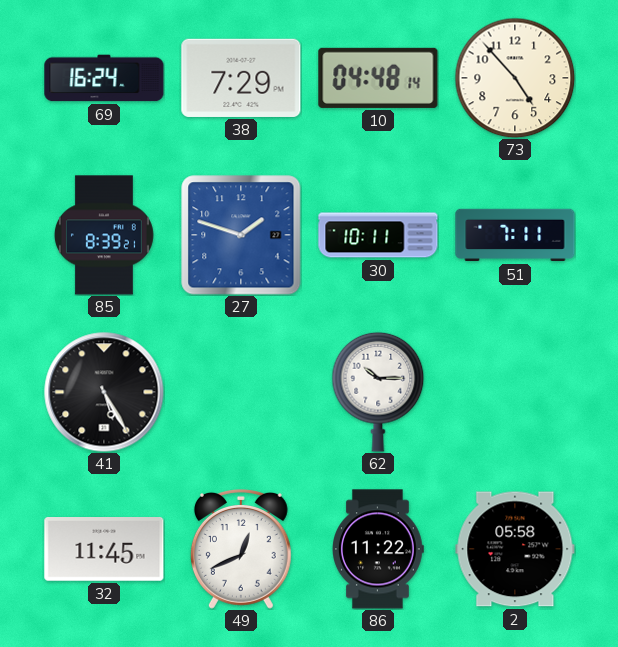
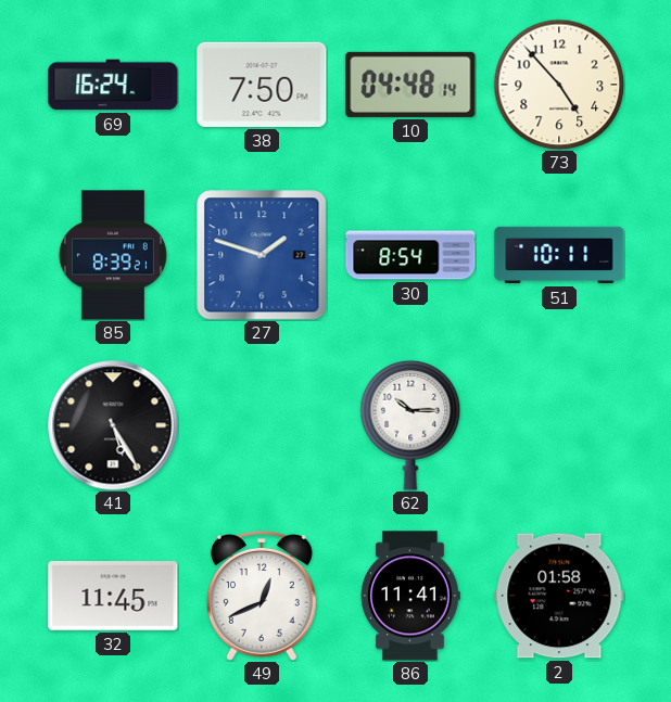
38: 7:29 -> 7:50 (262, 85)
30: 10:11 -> 8:54 (410, 255)
51: 7:11 -> 10:11 (559, 255)
86: 11:22 -> 11:41 (412, 596)
2: 05:58 -> 01:58 (559, 596)
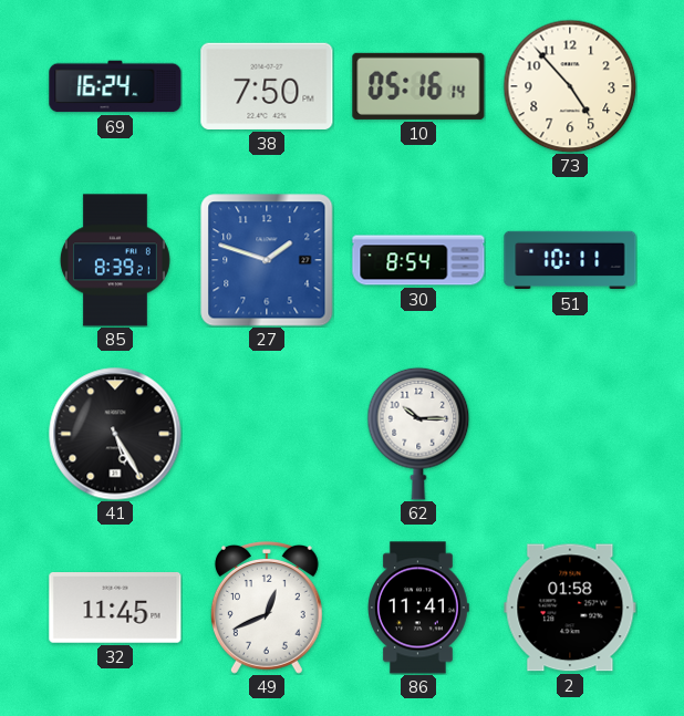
10: 04:48 -> 05:16 (418, 86)
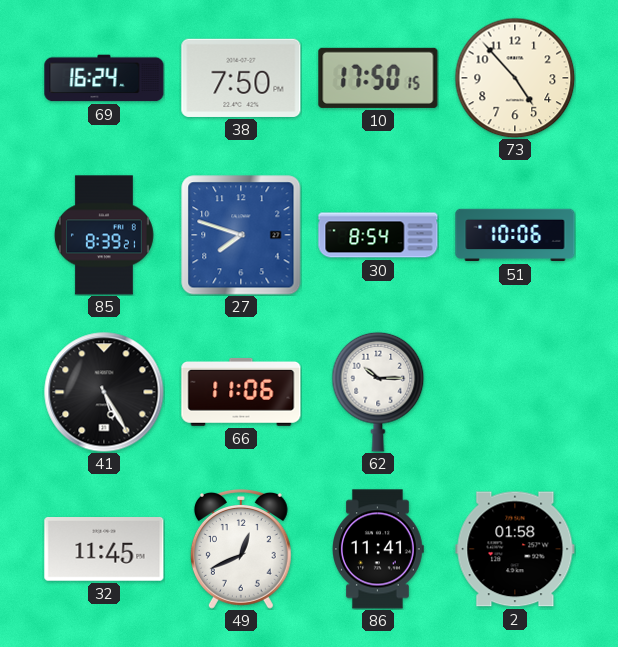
10: 05:16 -> 17:50 (378, 78)
27: 1:48 -> 7:48 (241, 235)
51: 10:11 -> 10:06 (515, 235)
66: none -> 11:06 (241, 392)
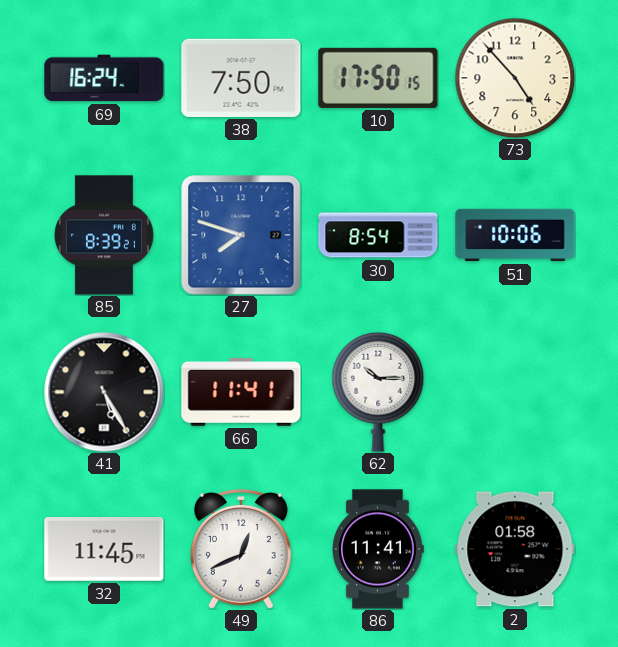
66: 11:06 -> 11:41 (241, 392)
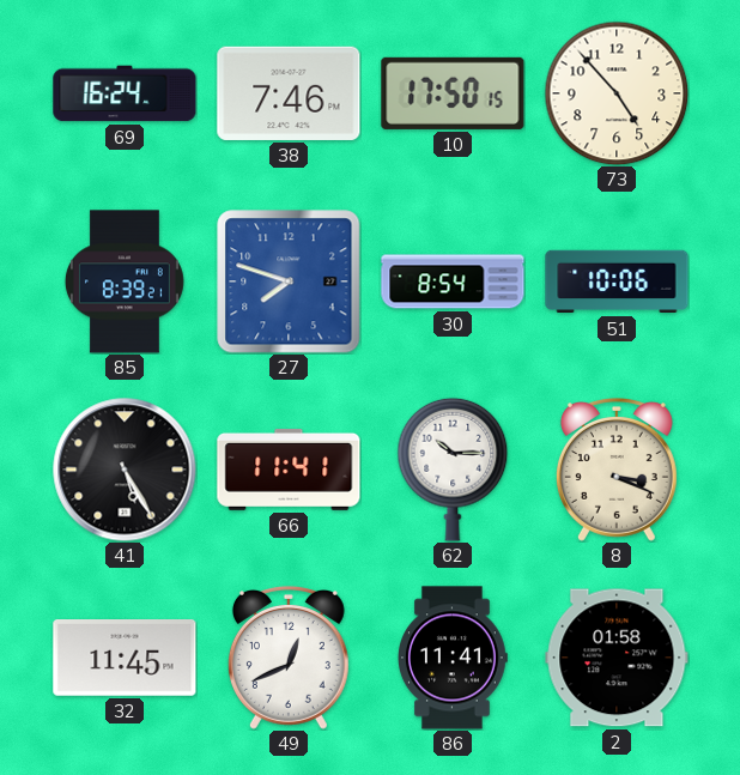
38: 7:50 -> 7:46 (289, 93)
8: none -> 3:19 (617, 471)
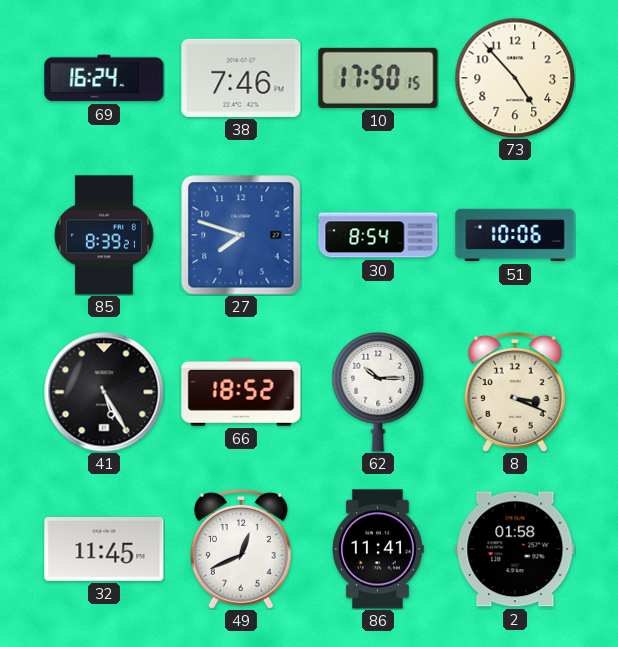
66: 11:41 -> 18:52 (241, 392)
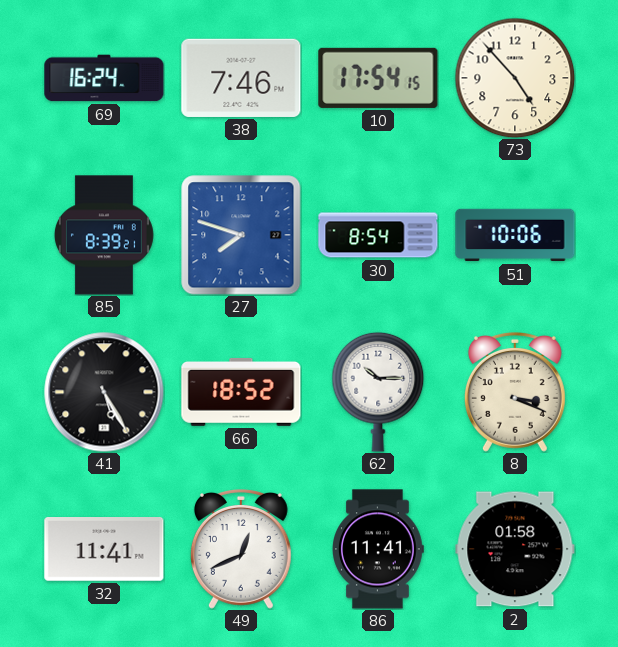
10: 17:50 -> 17:54 (378, 78)
32: 11:45 -> 11:41 (104, 550)
